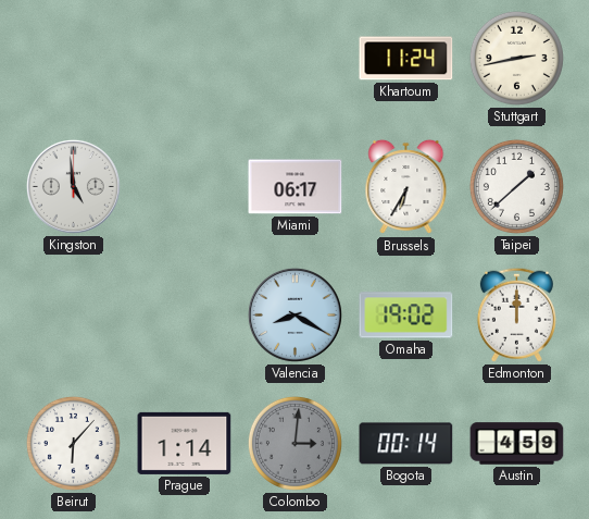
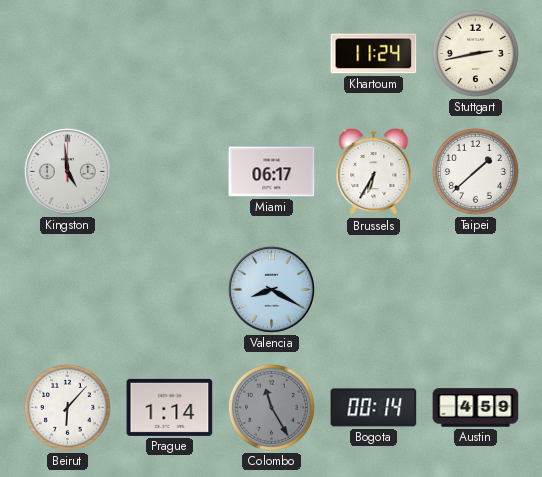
Omaha: 19:02 -> none (406, 316)
Edmonton: 12:00 -> none (516, 314)
Colombo: 3:01 -> 11:25 (271, 407)
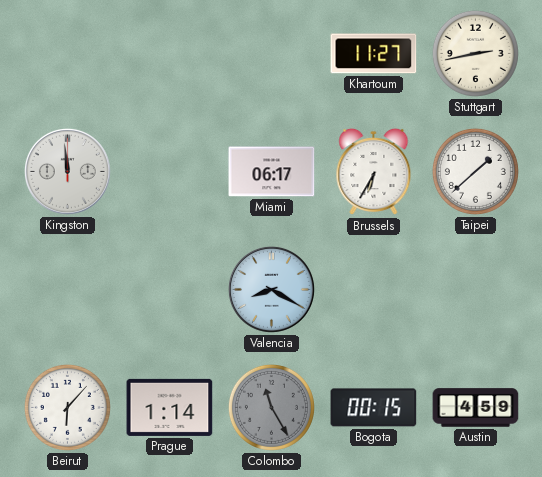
Khartoum: 11:24 -> 11:27 (374, 54)
Kingston: 4:59 -> 11:59 (67, 171)
Bogota: 00:14 -> 00:15 (374, 408)
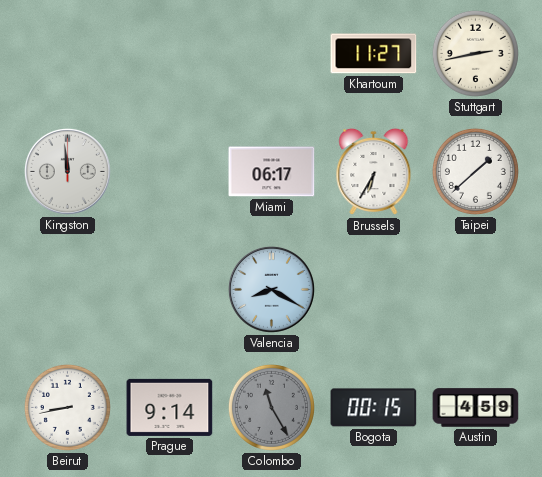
Beirut: 6:07 -> 8:43 (67, 407)
Prague: 1:14 -> 9:14 (170, 407)
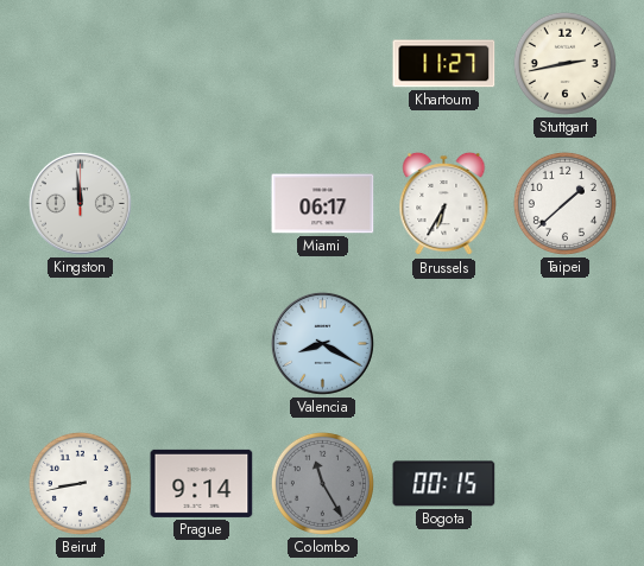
Austin: 4:59 -> none (476, 408)
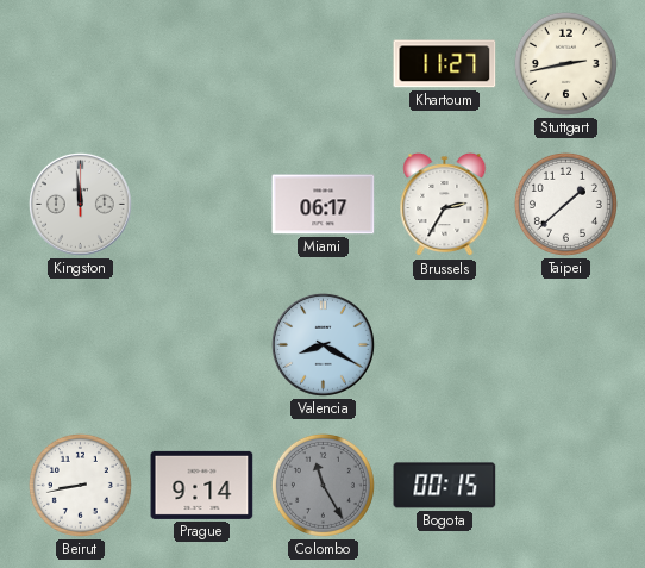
Brussels: 6:35 -> 2:35 (445, 205)
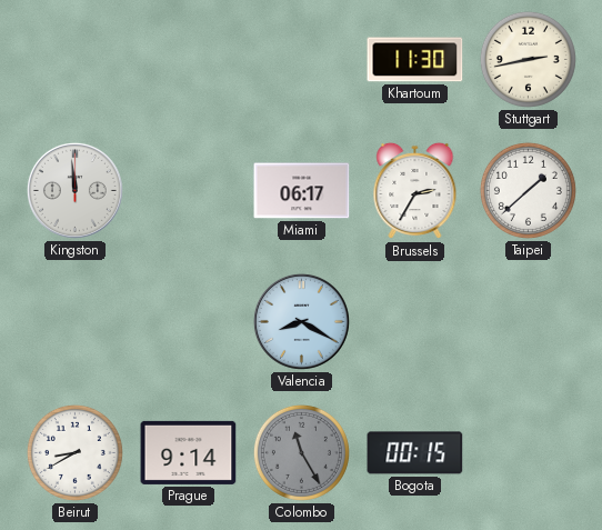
Khartoum: 11:27 -> 11:30 (415, 60)
Beirut: 8:43 -> 8:40 (74, 452)
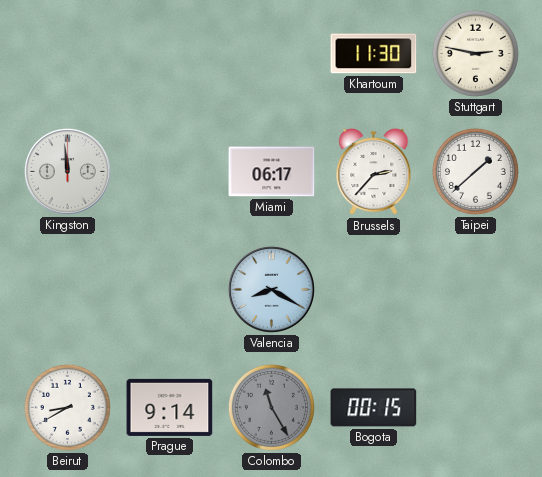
Stuttgart: 2:43 -> 2:47 (475, 53)
Brussels: 2:35 -> 2:37 (374, 172)
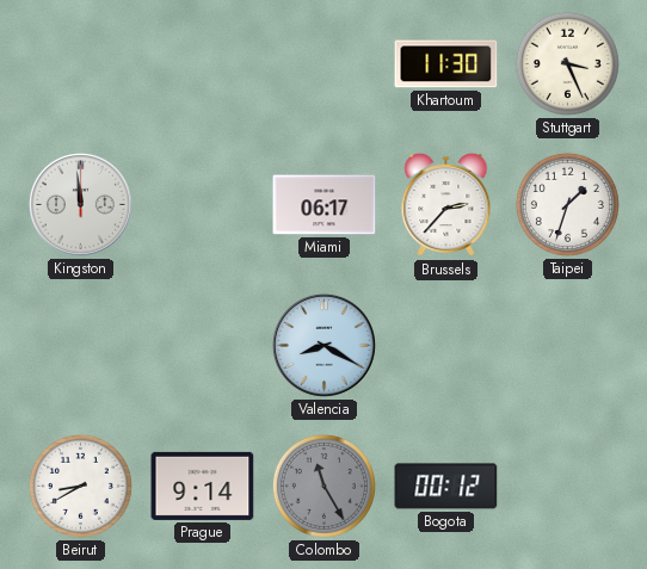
Stuttgart: 2:47 -> 3:26 (567, 63)
Taipei: 1:38 -> 1:33 (567, 204)
Bogota: 00:15 -> 00:12 (446, 487)
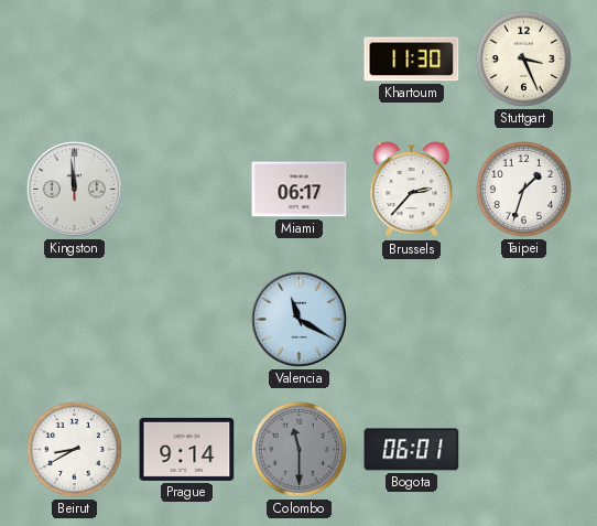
Valencia: 8:20 -> 11:20 (298, 319)
Colombo: 11:25 -> 11:30 (298, 449)
Bogota: 00:12 -> 06:01 (412, 450)
